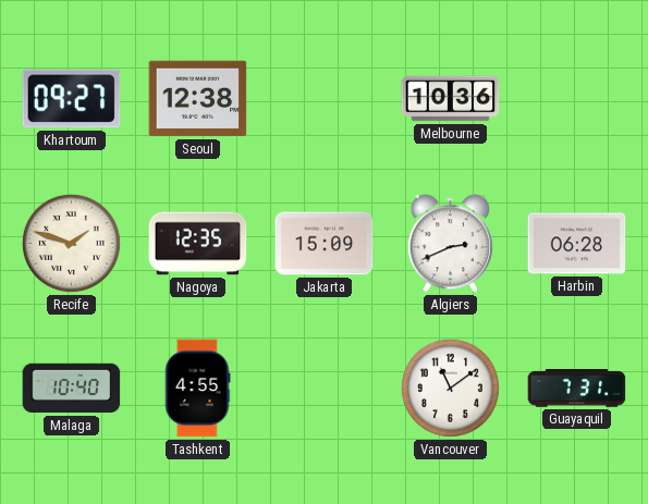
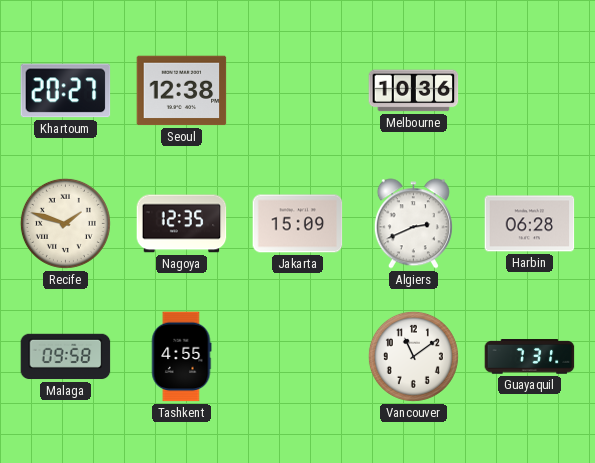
Khartoum: 09:27 -> 20:27 (66, 91)
Malaga: 10:40 -> 09:58 (66, 357)
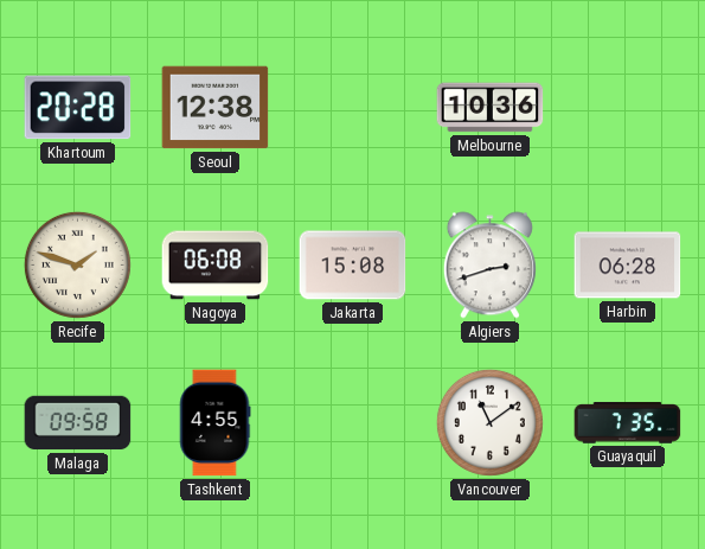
Khartoum: 20:27 -> 20:28 (78, 108)
Nagoya: 12:35 -> 06:08 (216, 266)
Jakarta: 15:09 -> 15:08 (353, 266)
Algiers: 2:41 -> 2:42 (489, 266)
Guayaquil: 7:31 -> 7:35 (628, 423)
